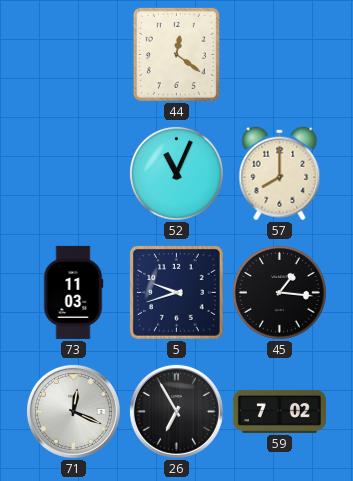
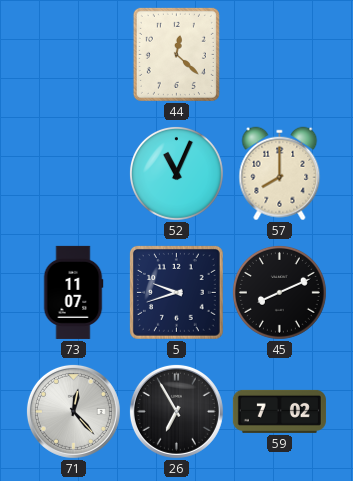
44: 12:21 -> 12:22 (176, 54)
73: 11:03 -> 11:07 (73, 292)
45: 1:16 -> 8:11 (279, 292)
71: 12:19 -> 12:23 (73, 411)
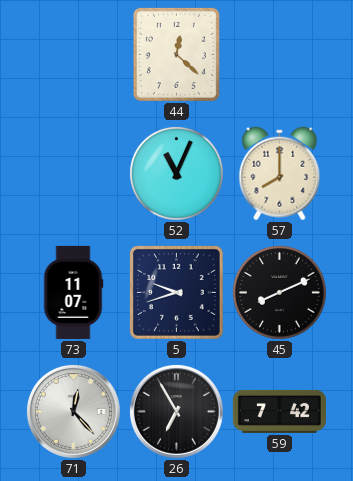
59: 7:02 -> 7:42 (279, 411)
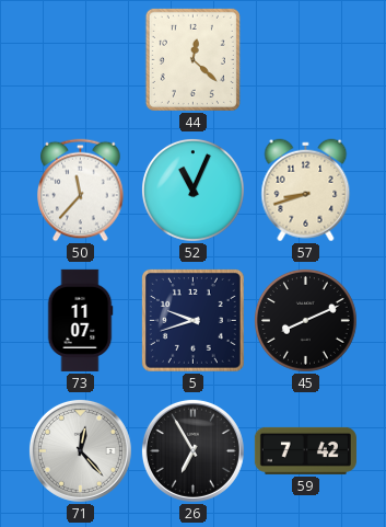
50: none -> 11:37 (81, 191)
57: 8:00 -> 8:42 (306, 191)
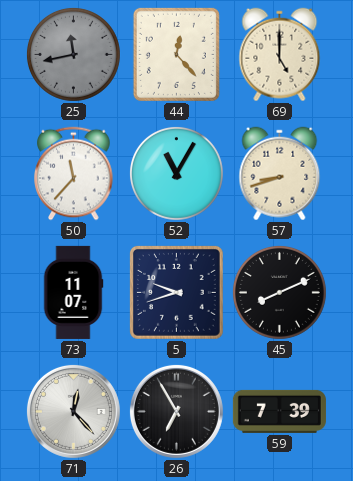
25: none -> 11:43 (73, 54)
44: 12:22 -> 12:23 (176, 54)
69: none -> 5:00 (280, 55)
52: 11:04 -> 11:05 (176, 173)
59: 7:42 -> 7:39 (279, 411)
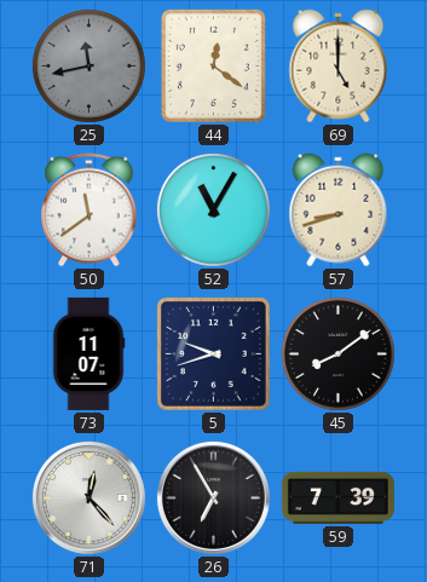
44: 12:23 -> 12:21 (213, 65)
50: 11:37 -> 11:39 (90, 211)
45: 8:11 -> 8:09 (337, 353)
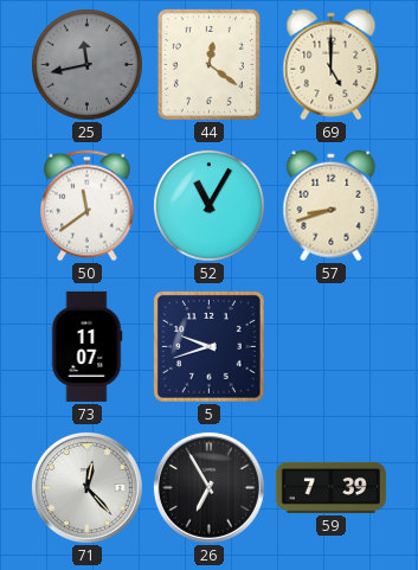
45: 8:09 -> none (337, 353)
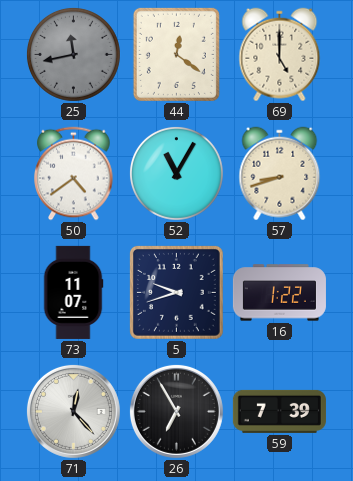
50: 11:39 -> 4:39 (74, 174)
16: none -> 1:22 (279, 293)
